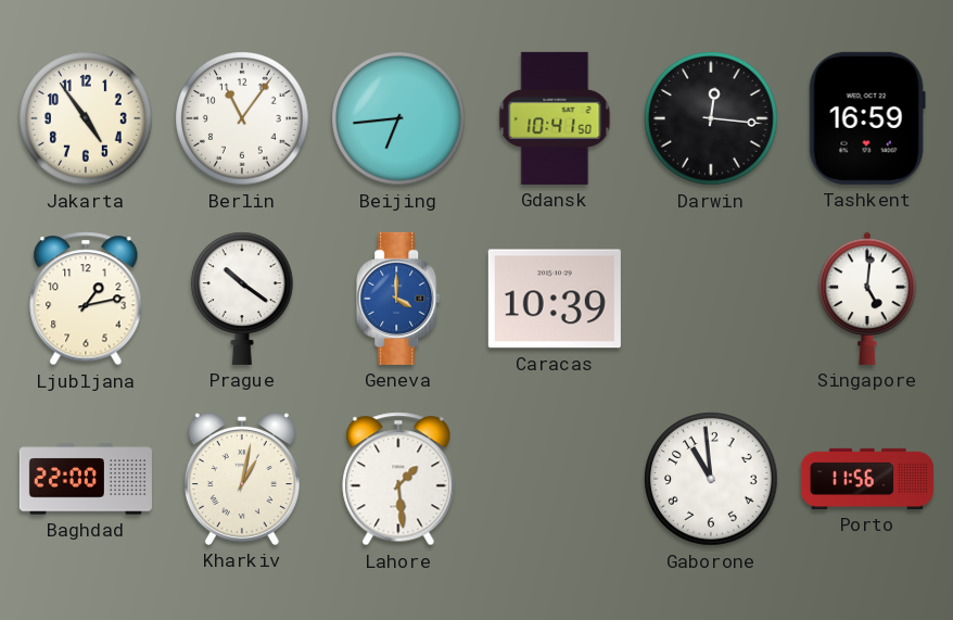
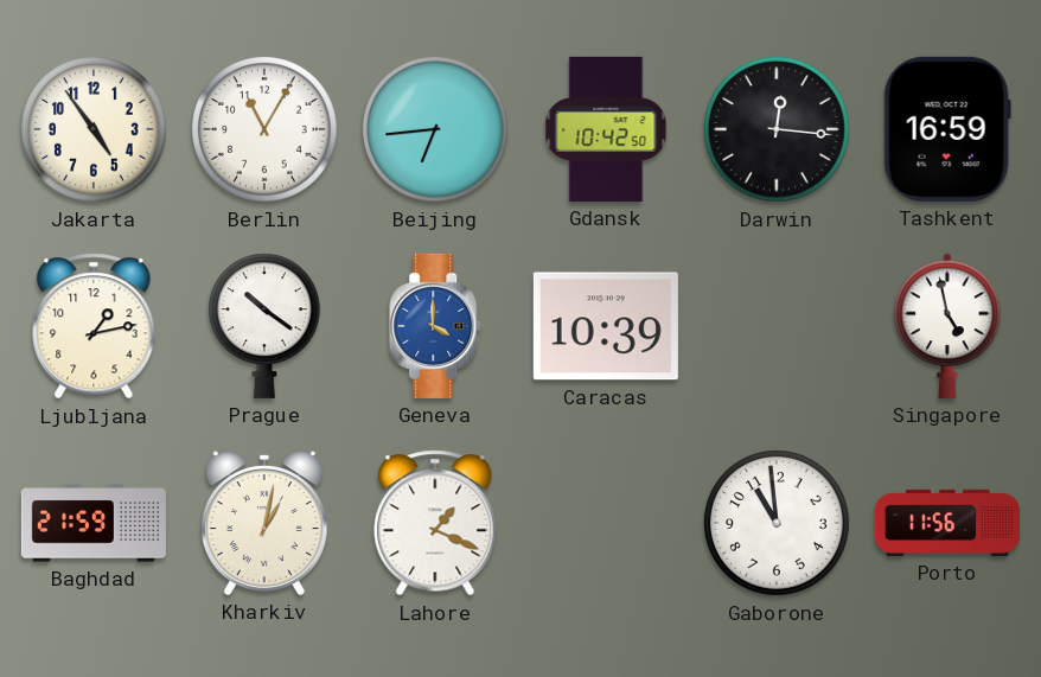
Berlin: 11:06 -> 11:05 (264, 129)
Gdansk: 10:41 -> 10:42 (606, 129)
Singapore: 5:01 -> 4:58 (947, 326)
Baghdad: 22:00 -> 21:59 (94, 523)
Lahore: 1:29 -> 1:19 (435, 523)
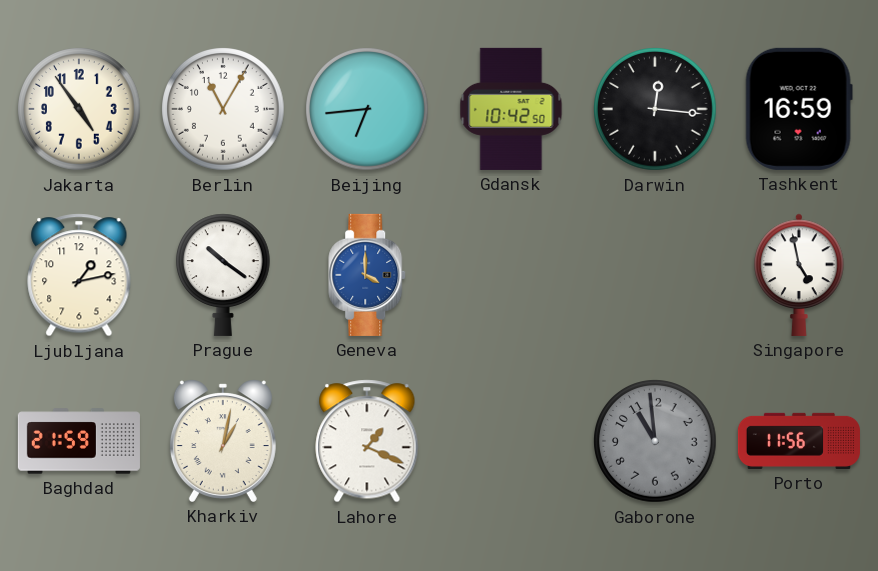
Caracas: 10:39 -> none (606, 326)
Gaborone dial: white -> grey (655, 441)
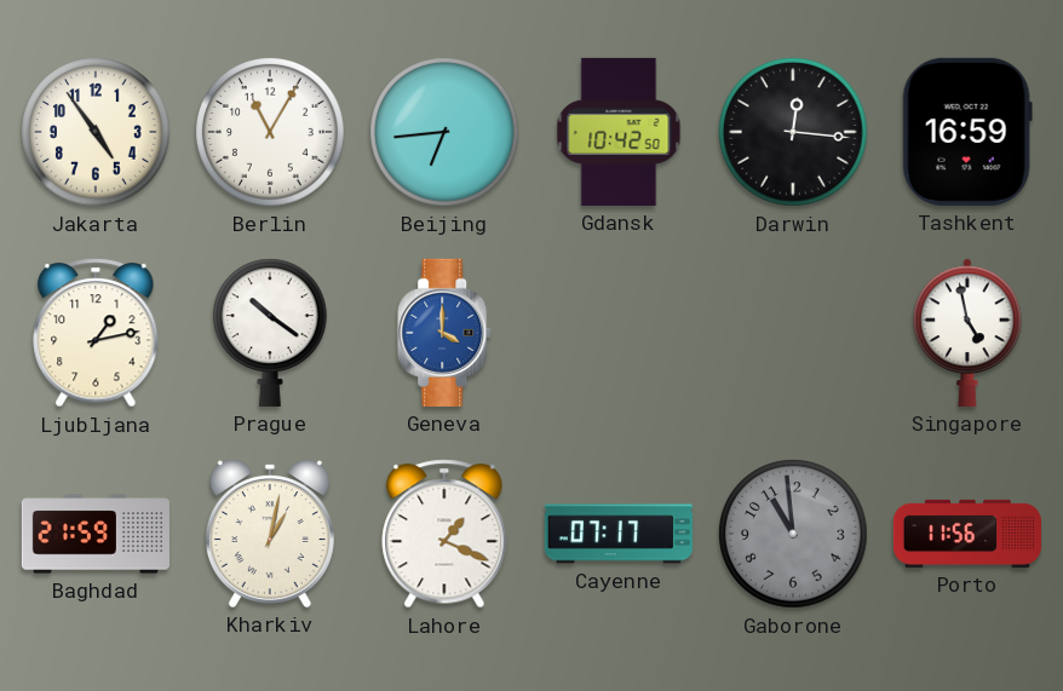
Cayenne: none -> 07:17 (619, 534)
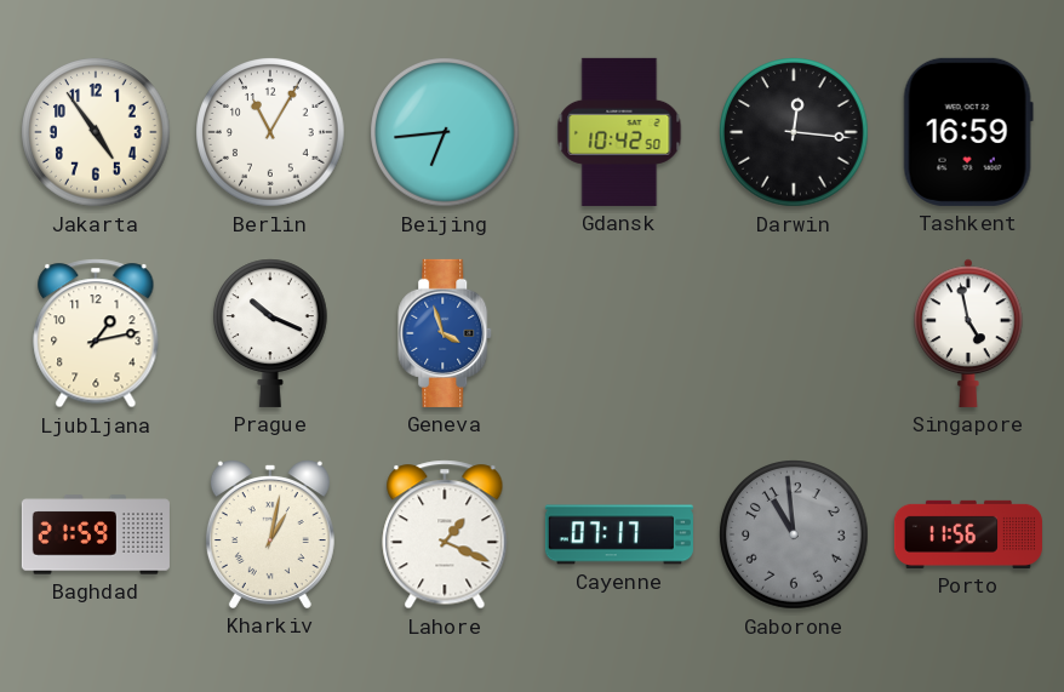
Prague: 10:21 -> 10:19 (271, 333)
Geneva: 4:00 -> 3:57 (446, 333)
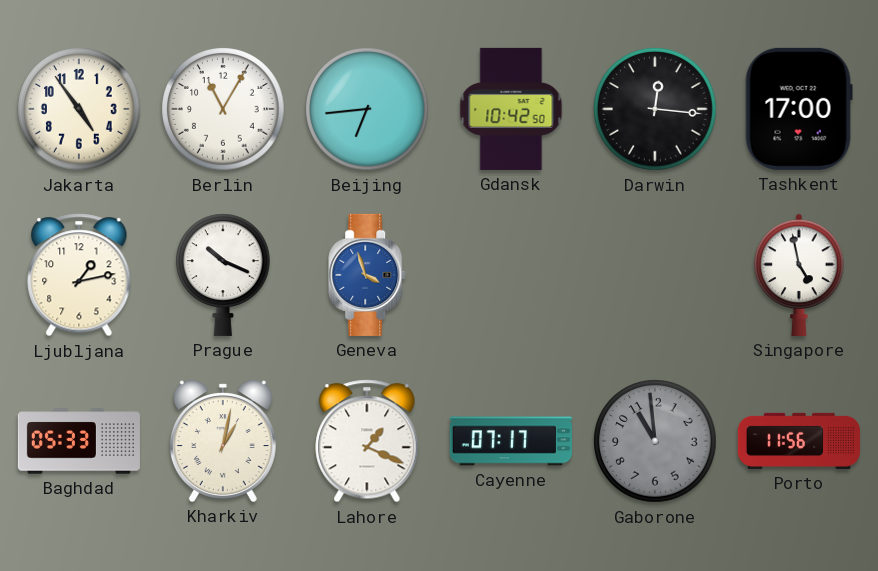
Tashkent: 16:59 -> 17:00 (799, 109)
Baghdad: 21:59 -> 05:33 (79, 441)
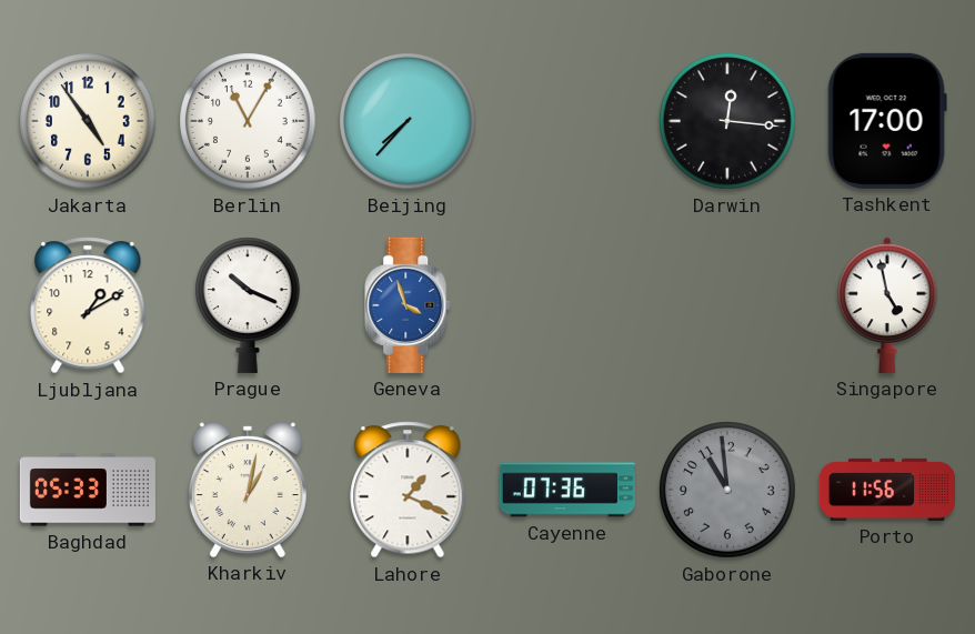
Beijing: 6:44 -> 7:37 (408, 121)
Gdansk: 10:42 -> none (511, 109)
Ljubljana: 1:13 -> 1:10 (88, 305)
Cayenne: 07:17 -> 07:36 (567, 490)
